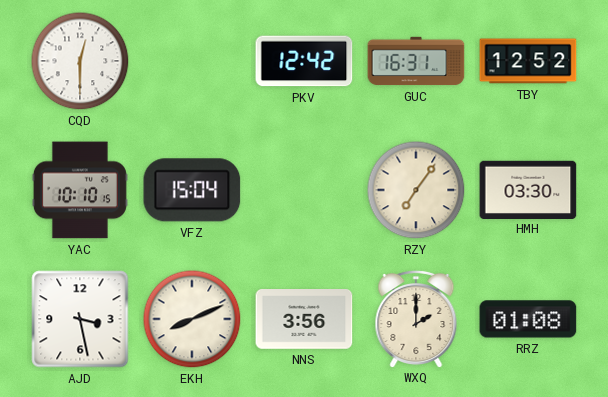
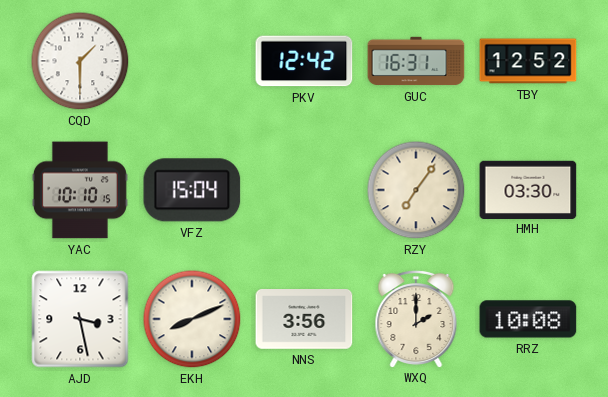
CQD: 12:30 -> 1:30 (80, 61)
RRZ: 01:08 -> 10:08 (528, 319)
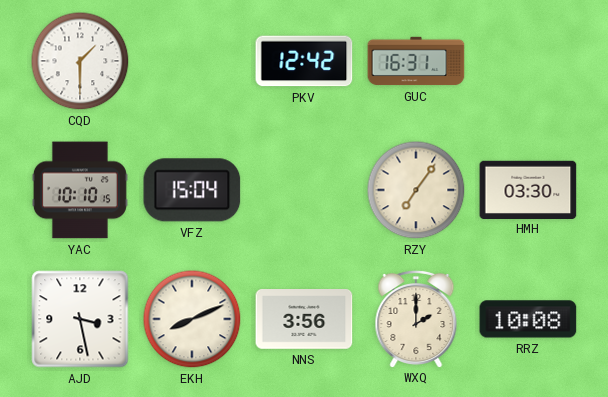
TBY: 12:52 -> none (528, 61)
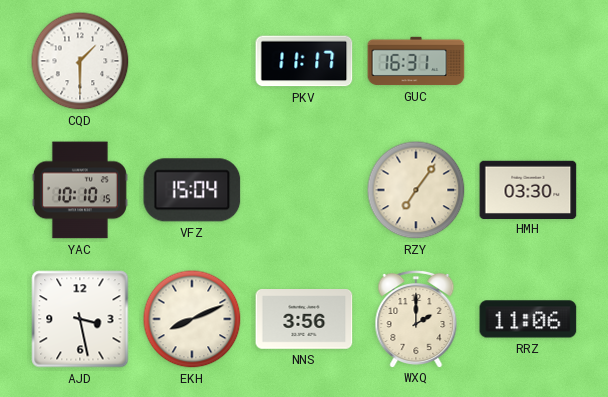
PKV: 12:42 -> 11:17 (304, 61)
RRZ: 10:08 -> 11:06 (528, 319)
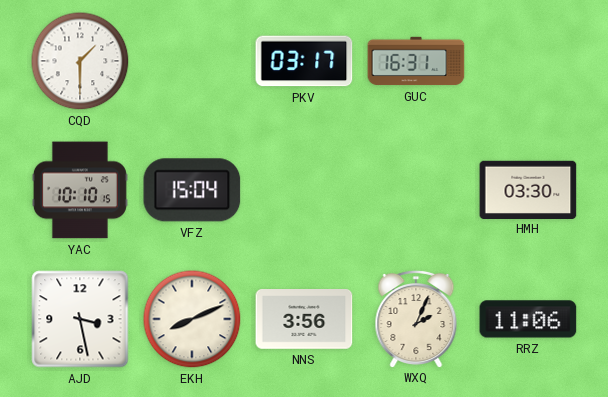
PKV: 11:17 -> 03:17 (304, 61)
RZY: 7:06 -> none (416, 190)
WXQ: 2:00 -> 2:04 (416, 318)
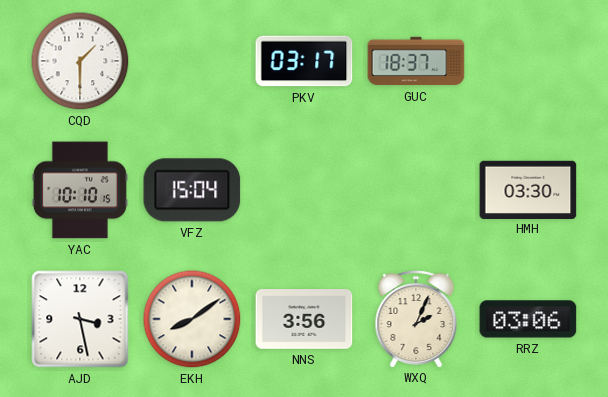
GUC: 16:31 -> 18:37 (416, 61)
EKH: 8:11 -> 8:09 (192, 319)
RRZ: 11:06 -> 03:06 (528, 319)
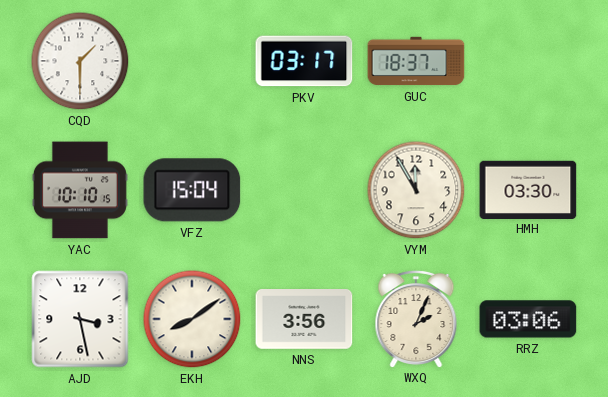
VYM: none -> 11:55 (416, 190)
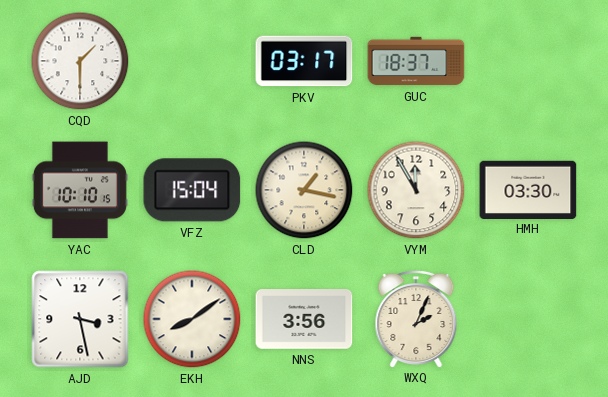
CLD: none -> 1:17 (304, 190)
RRZ: 03:06 -> none (528, 319)
